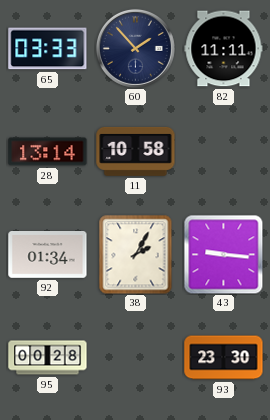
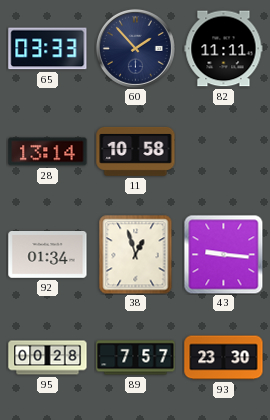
38: 2:05 -> 12:57 (136, 255)
89: none -> 7:57 (136, 358)
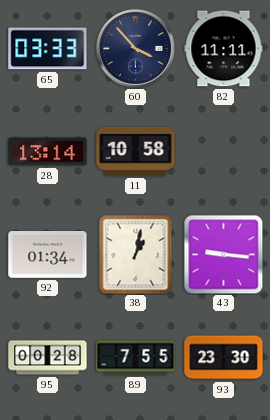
60: 1:53 -> 3:53 (135, 48)
38: 12:57 -> 1:02 (136, 255)
89: 7:57 -> 7:55 (136, 358)
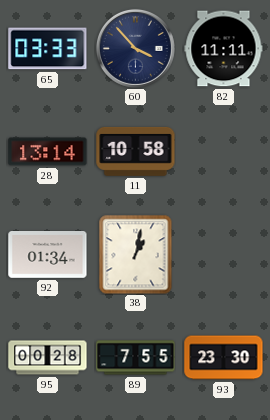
43: 9:16 -> none (223, 254)
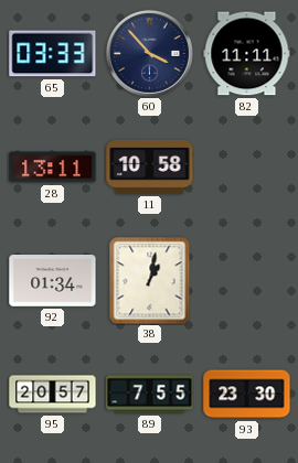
28: 13:14 -> 13:11 (53, 168)
95: 00:28 -> 20:57 (53, 395)
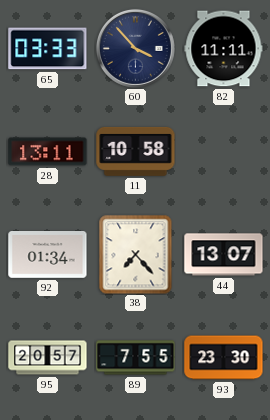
38: 1:02 -> 7:23 (136, 255)
44: none -> 13:07 (224, 255)
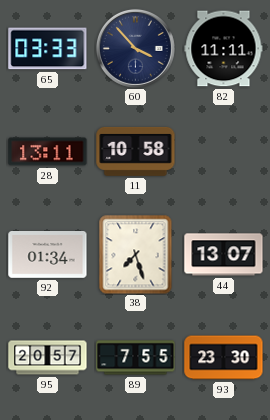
38: 7:23 -> 7:27 (136, 255)
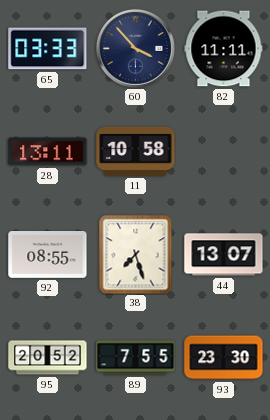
92: 01:34 -> 08:55 (48, 255)
95: 20:57 -> 20:52 (48, 358)
